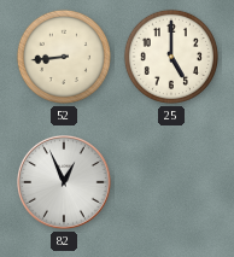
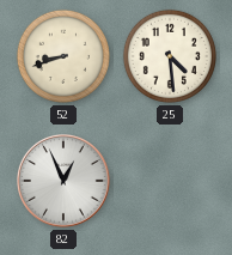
52: 8:44 -> 8:42 (63, 56)
25: 5:00 -> 4:29 (170, 56)
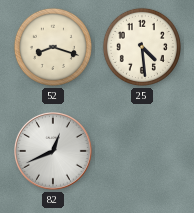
52: 8:42 -> 8:18 (53, 47)
82: 12:56 -> 12:41 (54, 152)
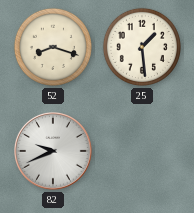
25: 4:29 -> 1:29 (142, 47)
82: 12:41 -> 9:41 (54, 152)
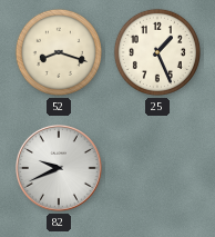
25: 1:29 -> 1:26 (157, 52)
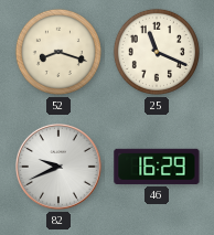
25: 1:26 -> 11:19 (157, 52)
46: none -> 16:29 (157, 167)
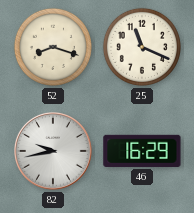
82: 9:41 -> 9:43 (54, 152)
